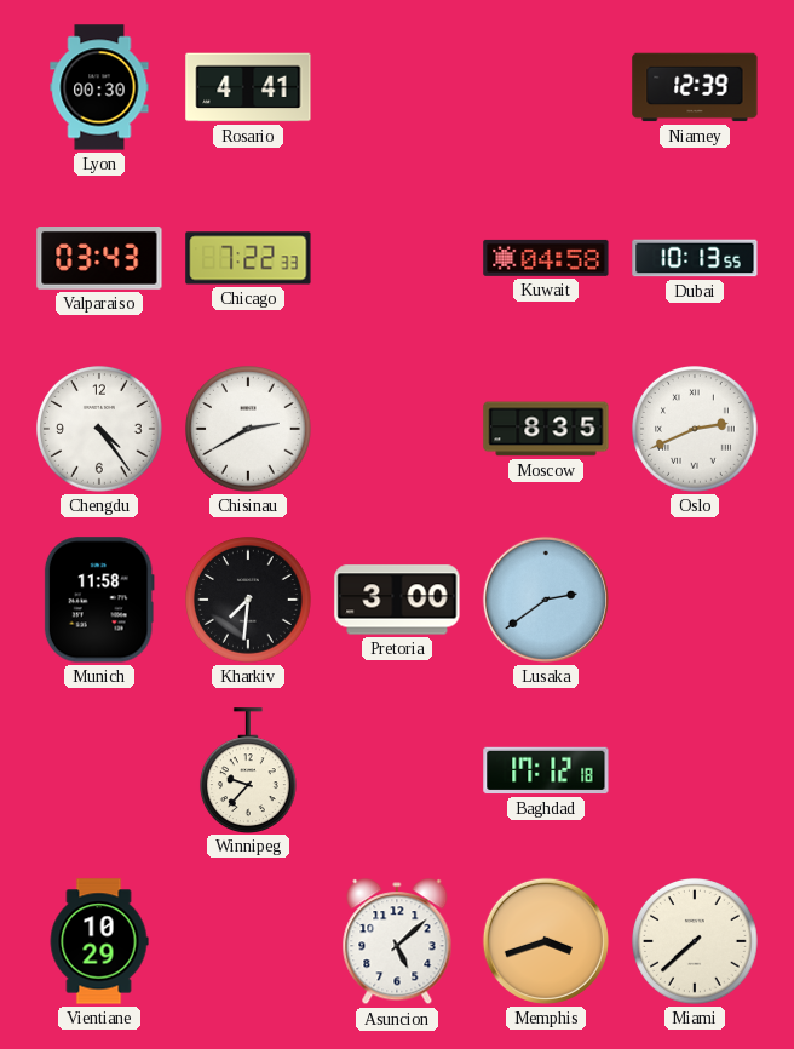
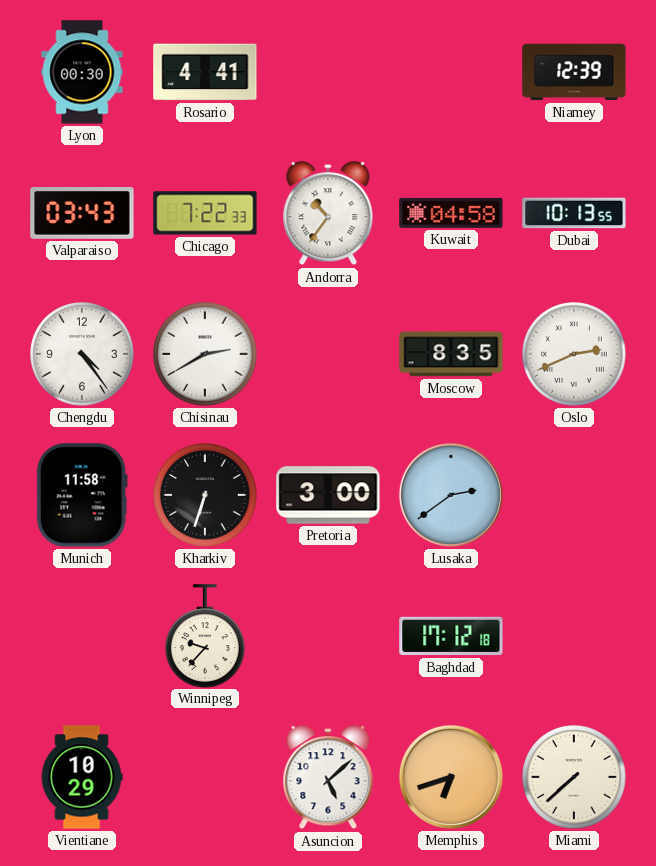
Andorra: none -> 10:36 (328, 214)
Kharkiv: 7:31 -> 6:33 (206, 496)
Memphis: 3:42 -> 6:42 (451, 777)
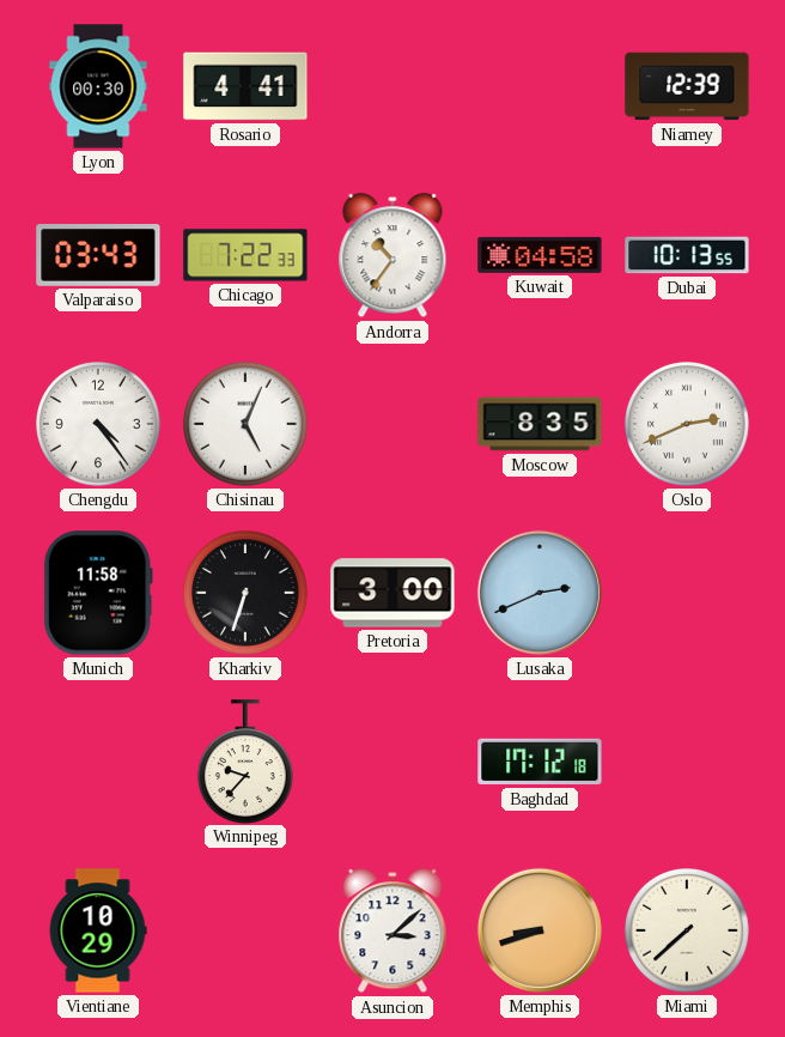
Chisinau: 2:40 -> 5:04 (247, 425)
Lusaka: 2:39 -> 2:41 (540, 593)
Asuncion: 5:08 -> 3:08 (392, 932)
Memphis: 6:42 -> 8:42 (540, 930)
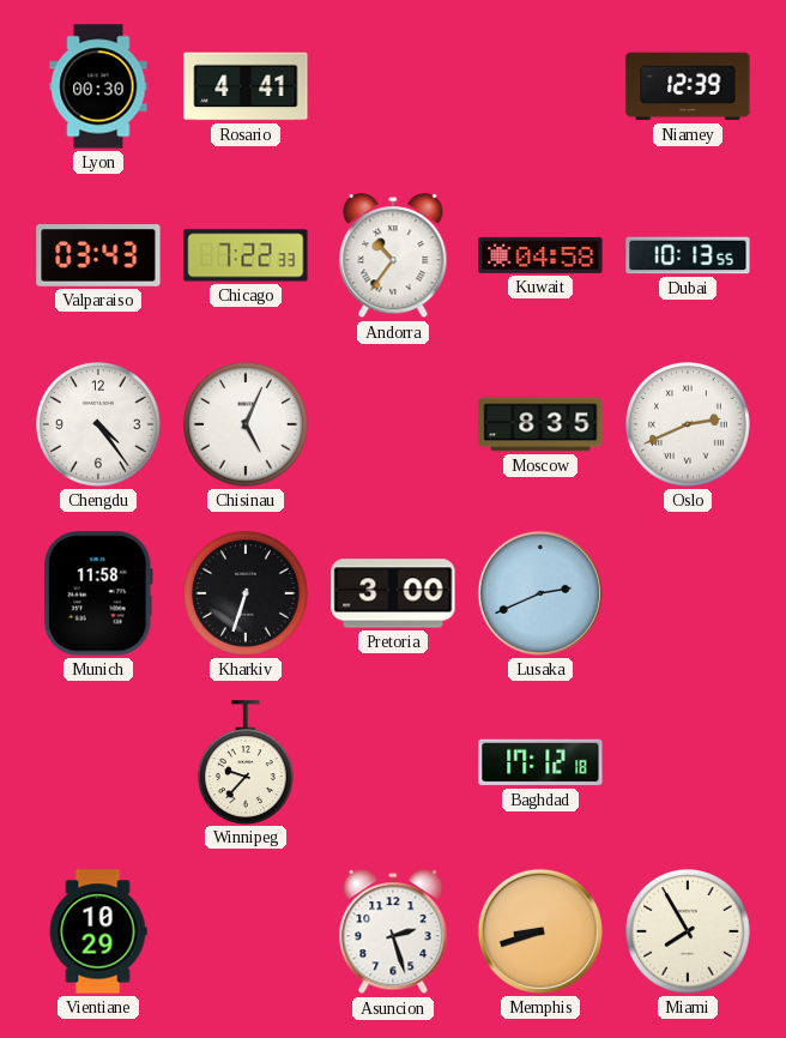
Asuncion: 3:08 -> 2:27 (393, 933)
Miami: 7:38 -> 7:55 (689, 933)
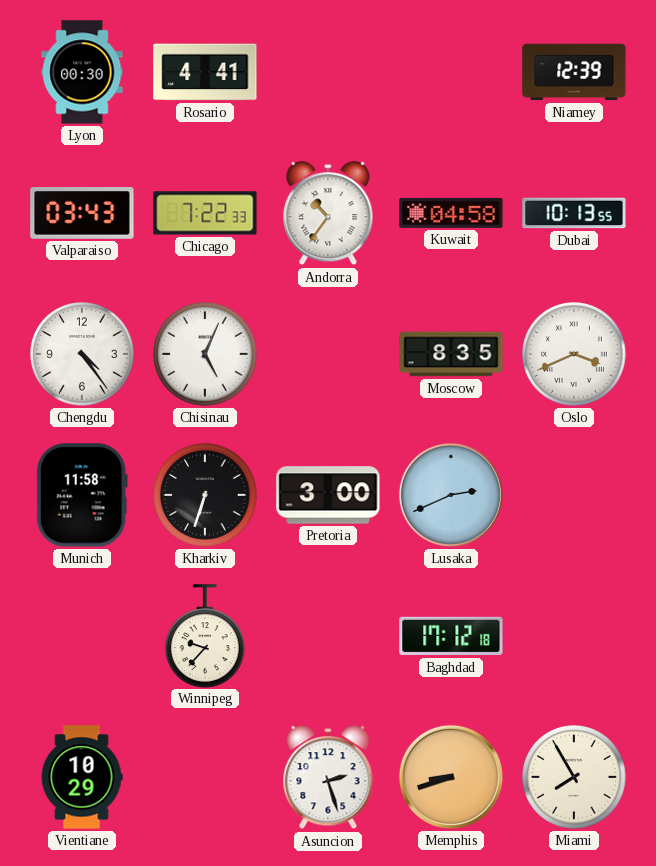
Oslo: 2:41 -> 3:41 (575, 355)
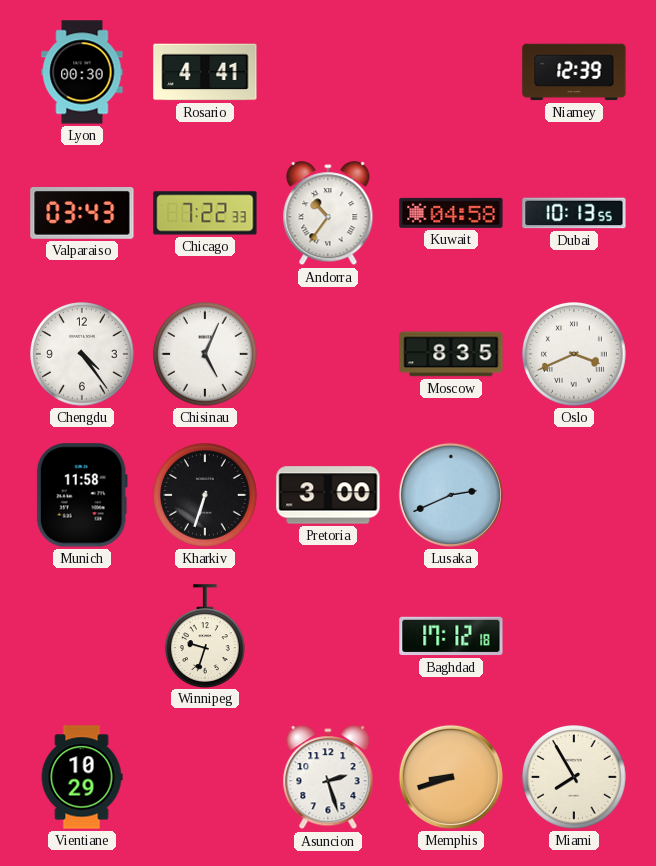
Winnipeg: 9:37 -> 9:33 (205, 636)
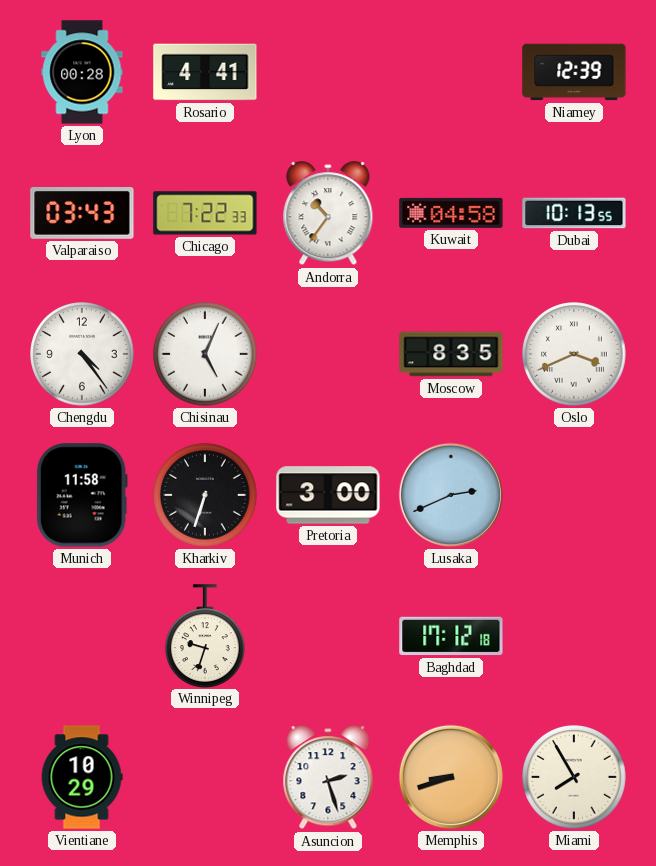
Lyon: 00:30 -> 00:28 (82, 72)
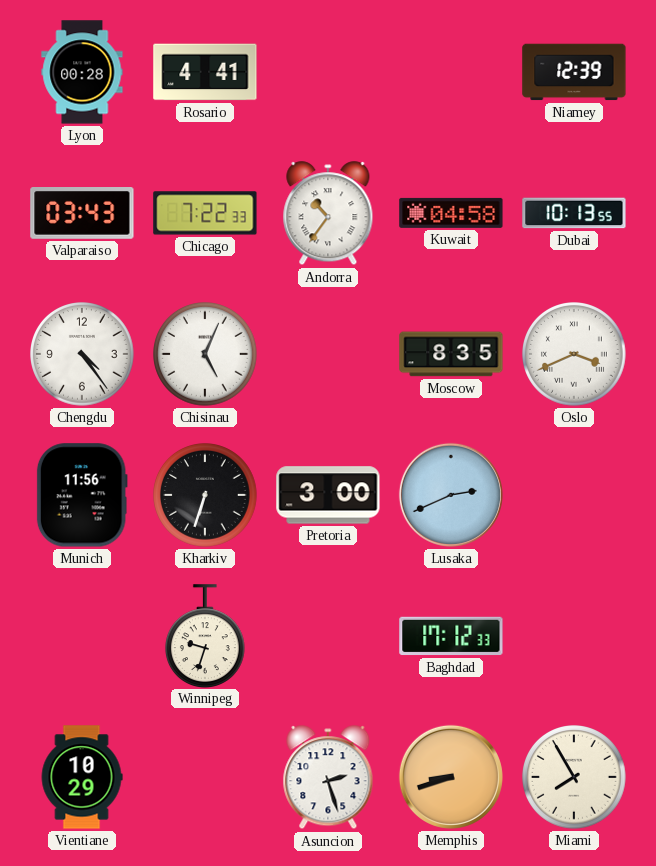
Munich: 11:58 -> 11:56 (82, 495)
Baghdad: 17:12:18 -> 17:12:33 (451, 636)
